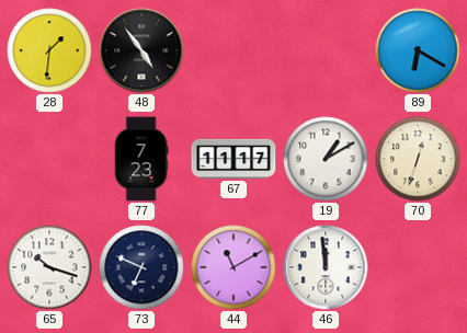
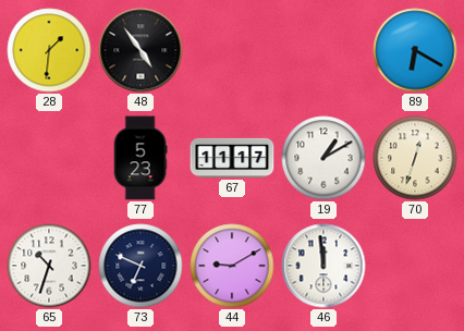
77: 7:23 -> 5:23 (141, 158)
65: 10:18 -> 10:33 (49, 266)
44: 11:10 -> 9:10 (232, 266)
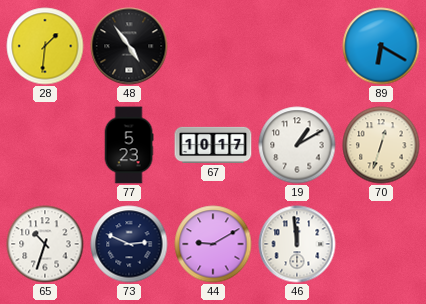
67: 11:17 -> 10:17 (213, 145)
73: 6:49 -> 2:49 (129, 244)
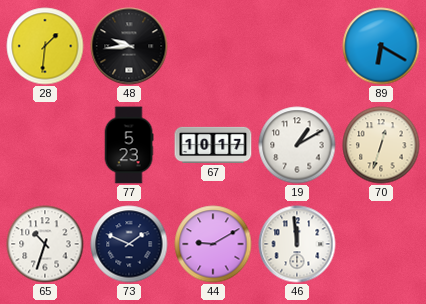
48: 4:54 -> 9:44 (129, 46)
73: 2:49 -> 1:49 (129, 244)
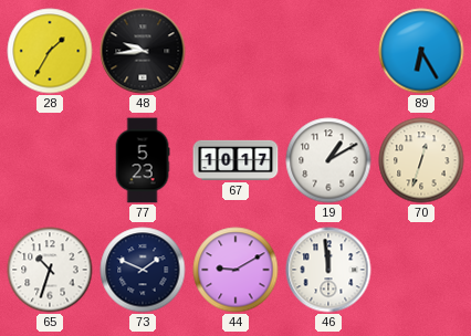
28: 1:31 -> 1:35 (50, 51)
89: 6:20 -> 6:25 (421, 51)
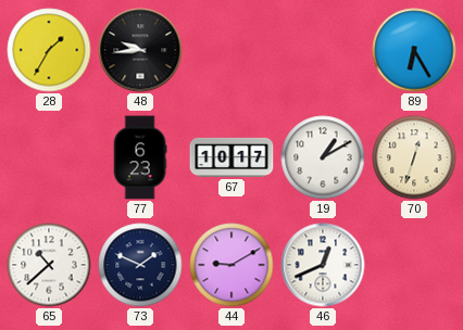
77: 5:23 -> 6:23 (140, 157)
65: 10:33 -> 10:38 (49, 265)
46: 11:59 -> 12:41 (323, 265)
